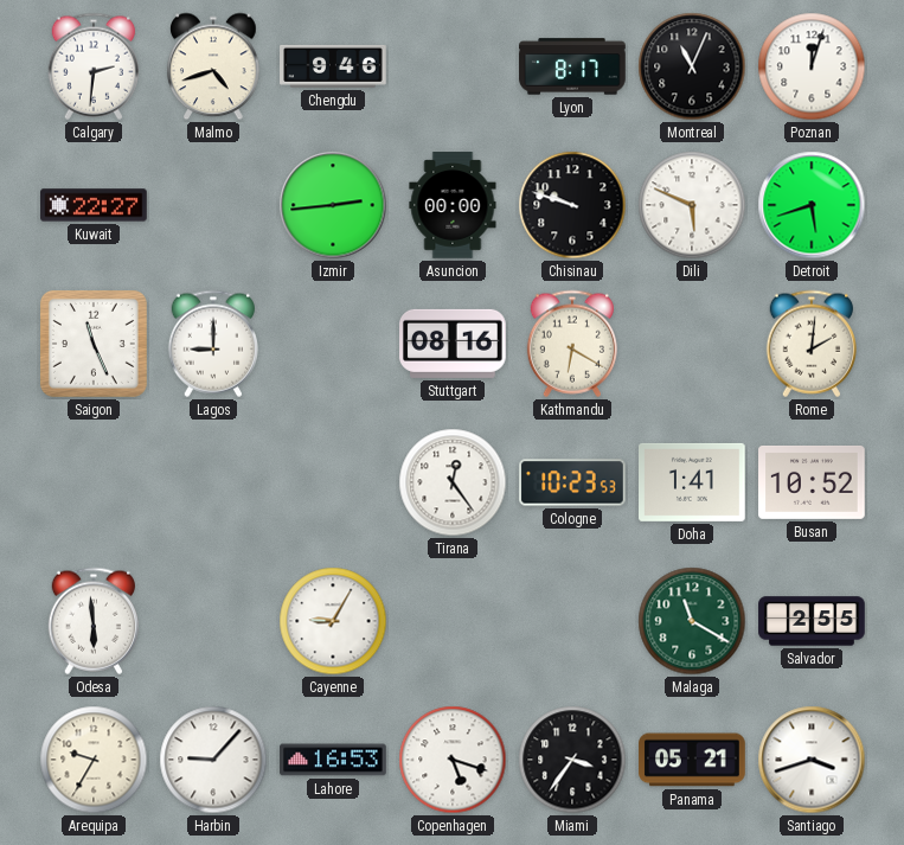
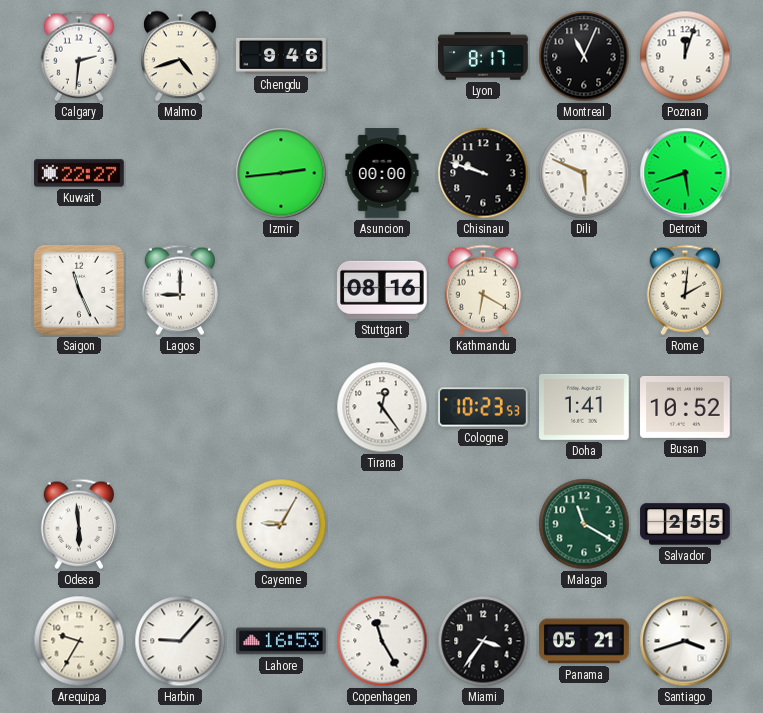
Copenhagen: 5:18 -> 11:25 (382, 641)
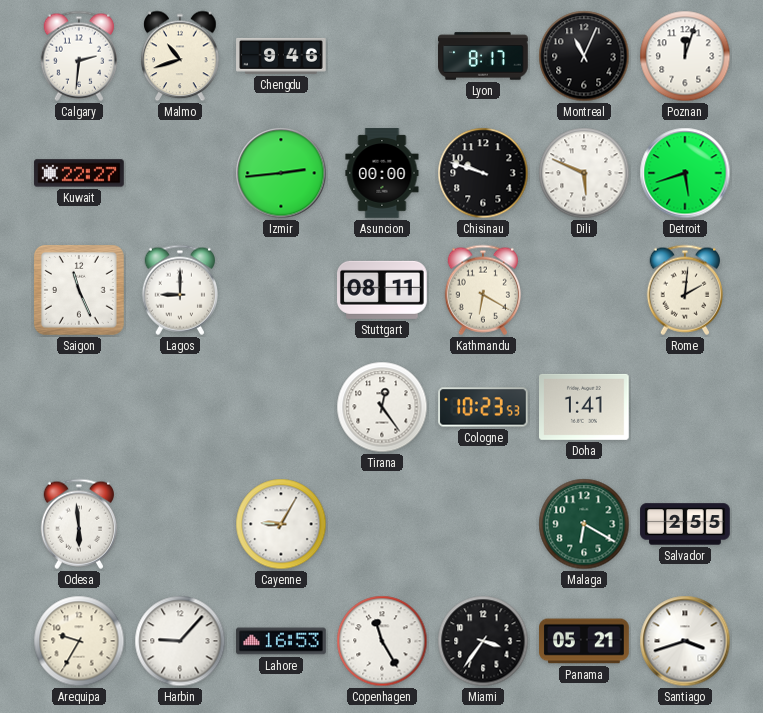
Malmo: 4:42 -> 10:42 (180, 56)
Stuttgart: 08:16 -> 08:11 (383, 290)
Busan: 10:52 -> none (685, 407)
Malaga: 11:20 -> 6:20 (584, 524)
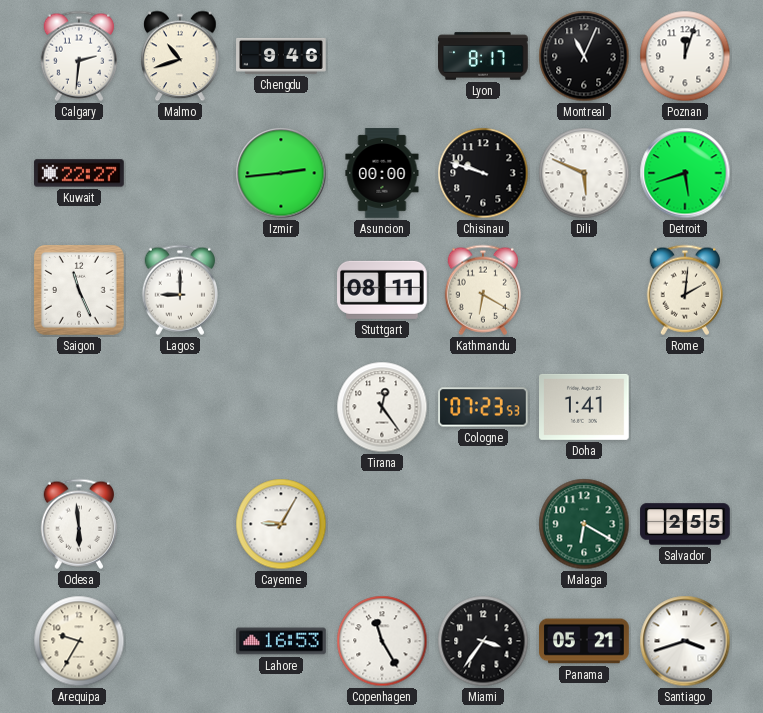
Cologne: 10:23 -> 07:23 (483, 407)
Harbin: 9:07 -> none (180, 641)
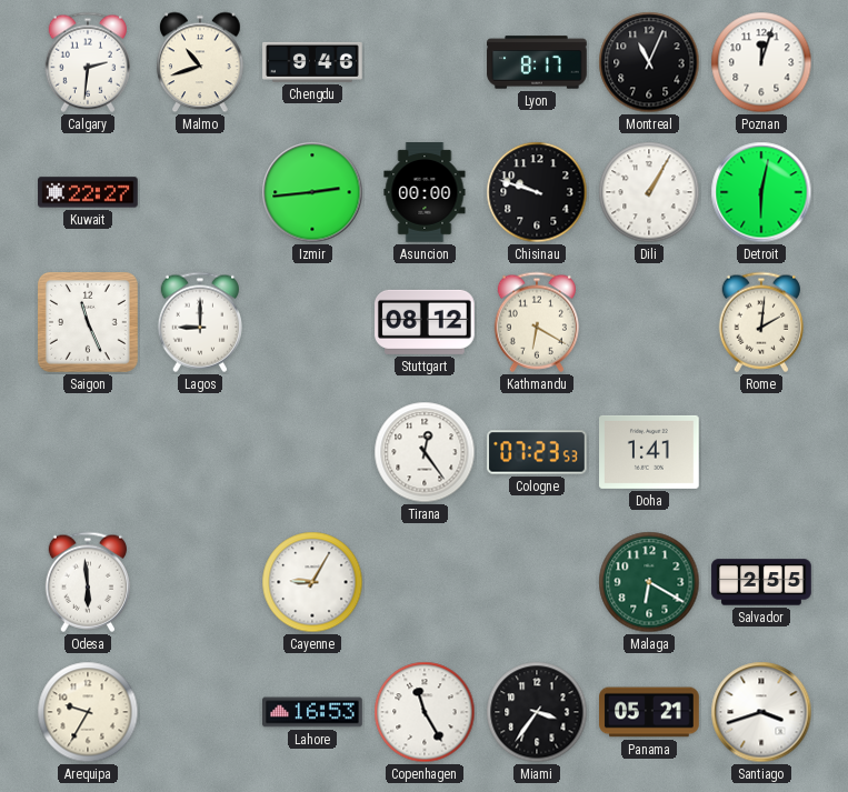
Dili: 5:49 -> 1:05 (649, 192)
Detroit: 5:42 -> 6:02 (761, 192)
Stuttgart: 08:11 -> 08:12 (426, 322)
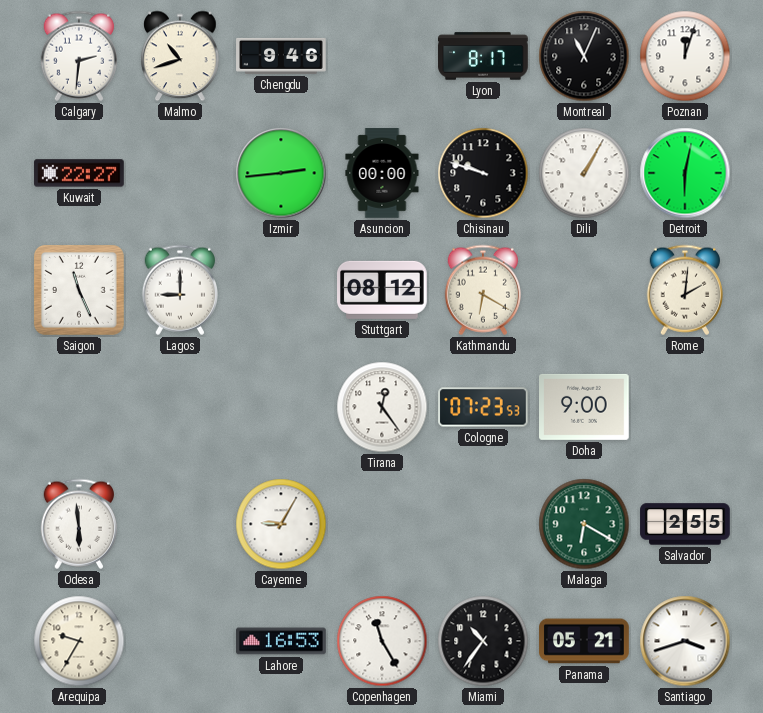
Doha: 1:41 -> 9:00 (584, 407)
Miami: 3:36 -> 10:36 (483, 641)
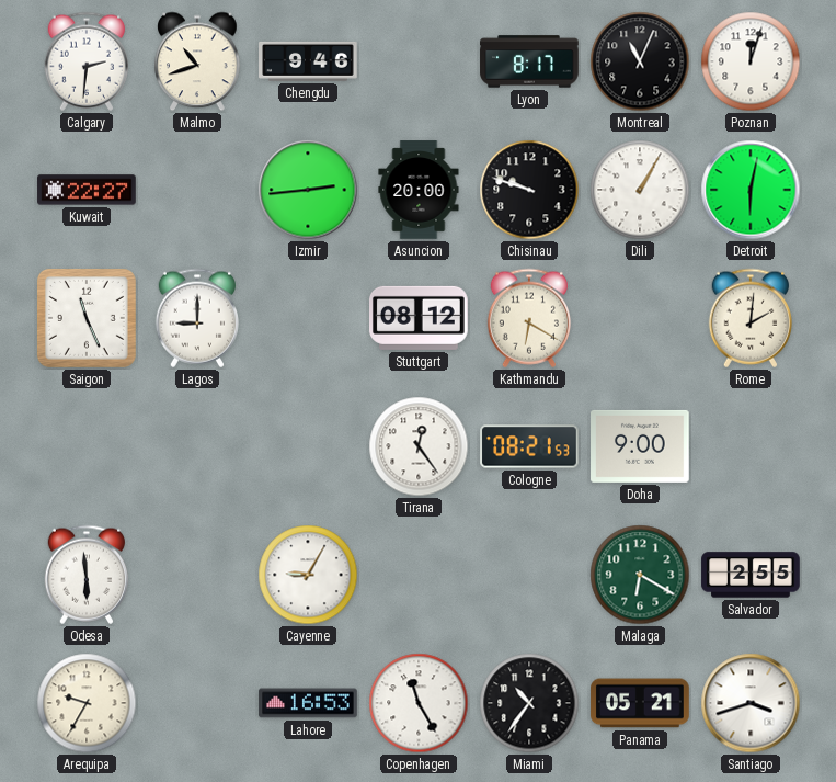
Asuncion: 00:00 -> 20:00 (419, 190)
Cologne: 07:23 -> 08:21 (529, 446)
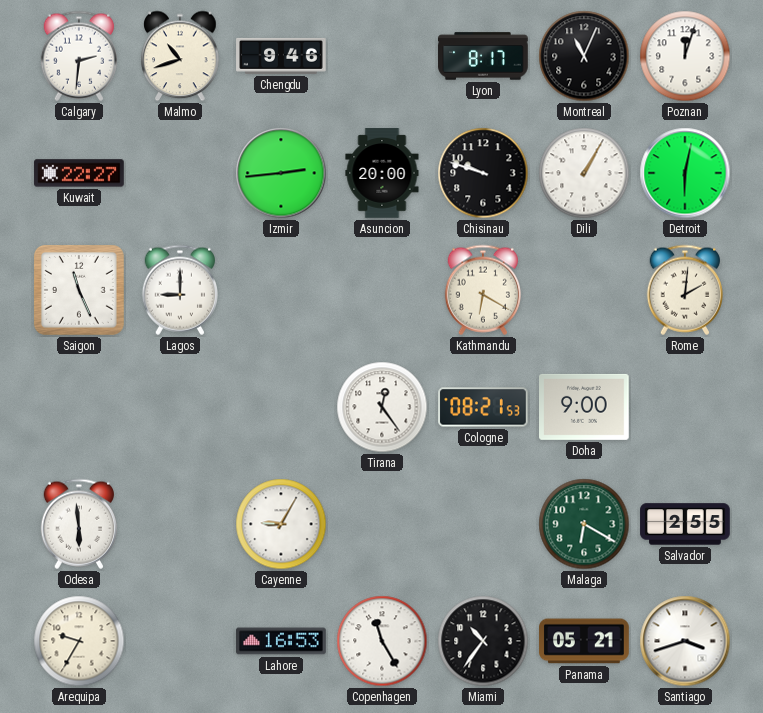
Stuttgart: 08:12 -> none (420, 318)
